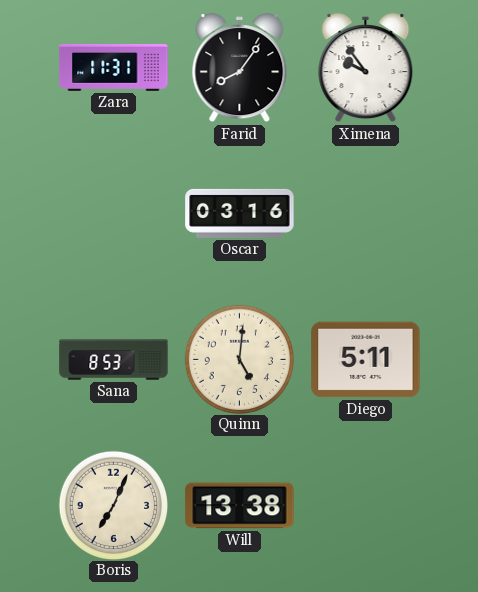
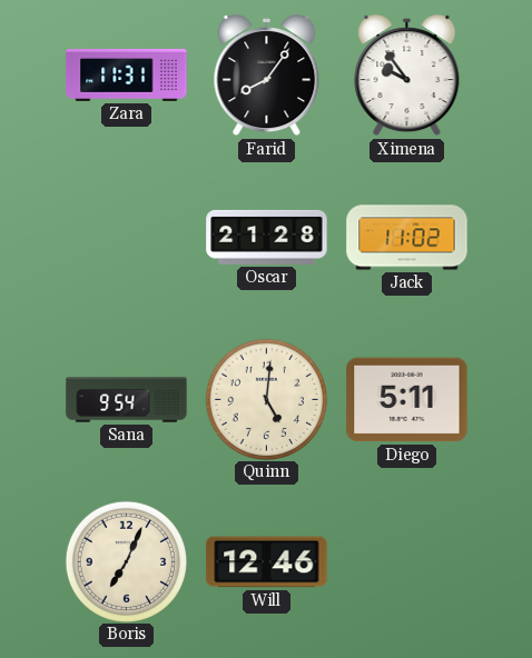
Oscar: 03:16 -> 21:28 (267, 237)
Jack: none -> 11:02 (407, 238)
Sana: 8:53 -> 9:54 (127, 400)
Will: 13:38 -> 12:46 (267, 562)
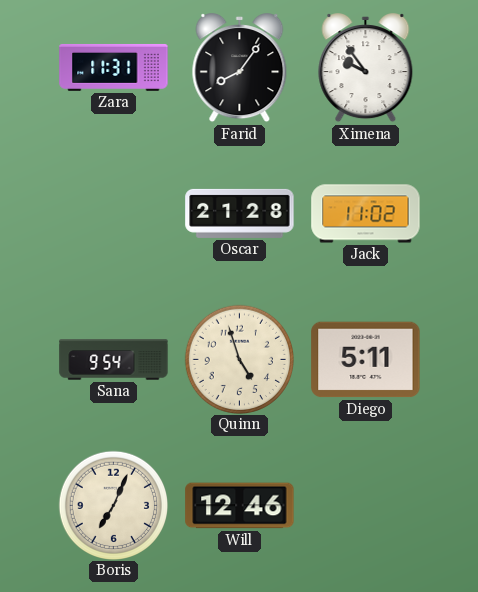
Quinn: 5:01 -> 4:57 (239, 359)
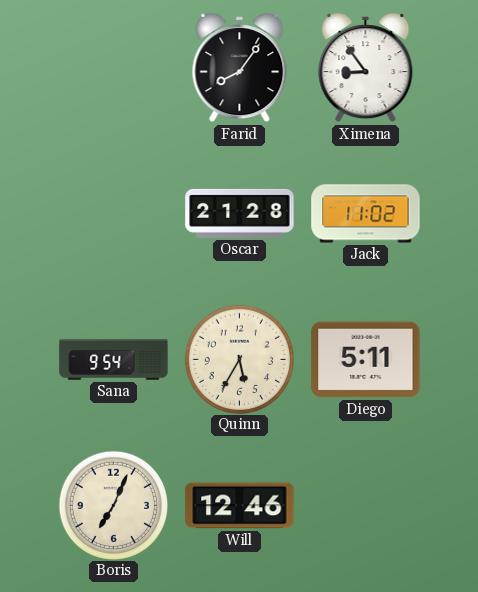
Zara: 11:31 -> none (114, 67)
Ximena: 9:54 -> 8:54 (366, 68)
Quinn: 4:57 -> 5:35 (239, 359)
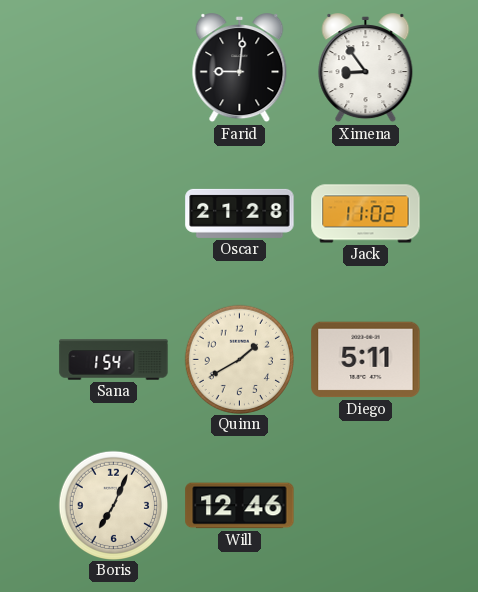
Farid: 8:06 -> 9:01 (240, 68)
Sana: 9:54 -> 1:54 (114, 360)
Quinn: 5:35 -> 1:40 (239, 359)
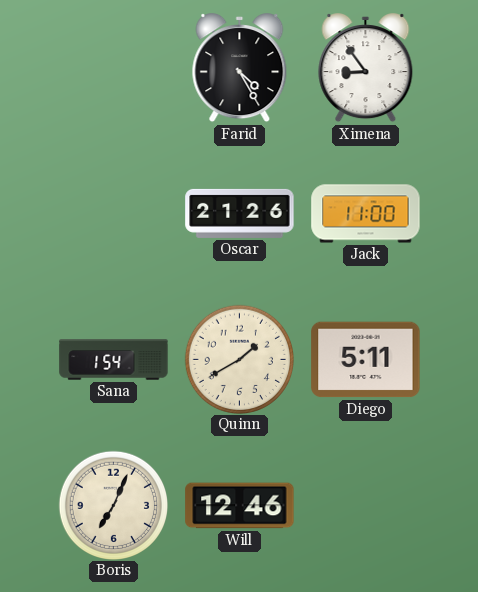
Farid: 9:01 -> 4:25 (240, 68)
Oscar: 21:28 -> 21:26 (240, 213)
Jack: 11:02 -> 11:00 (366, 214)
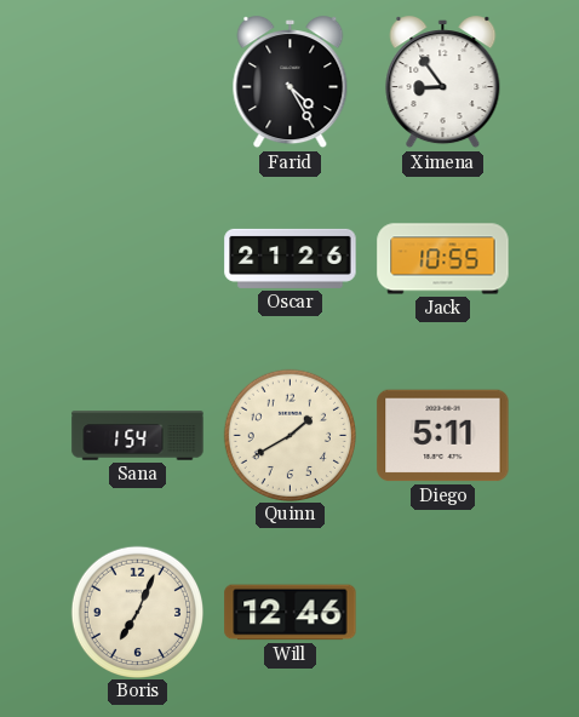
Jack: 11:00 -> 10:55 (443, 259)
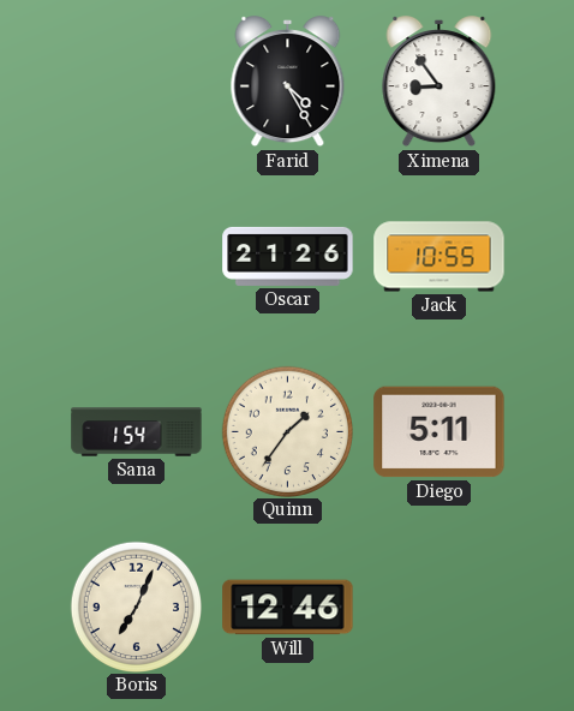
Quinn: 1:40 -> 1:36 (287, 431)
